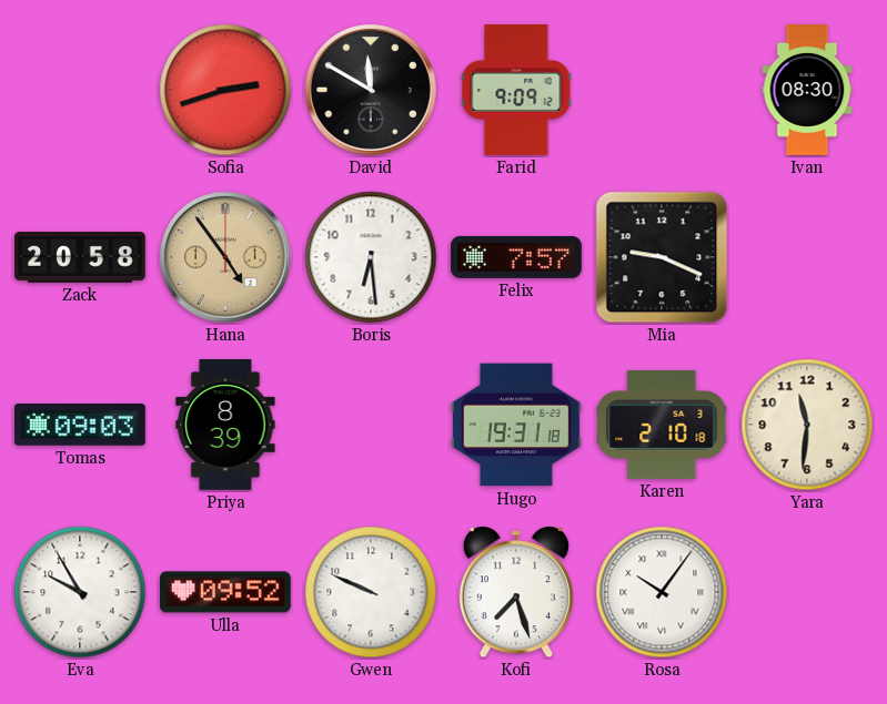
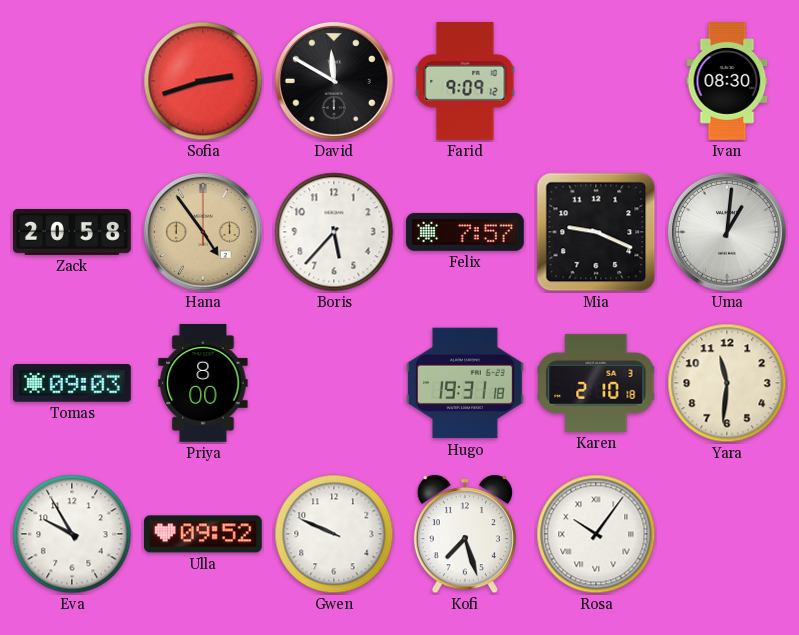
Boris: 6:29 -> 5:37 (334, 232)
Uma: none -> 1:01 (727, 232)
Priya: 8:39 -> 8:00 (203, 383)
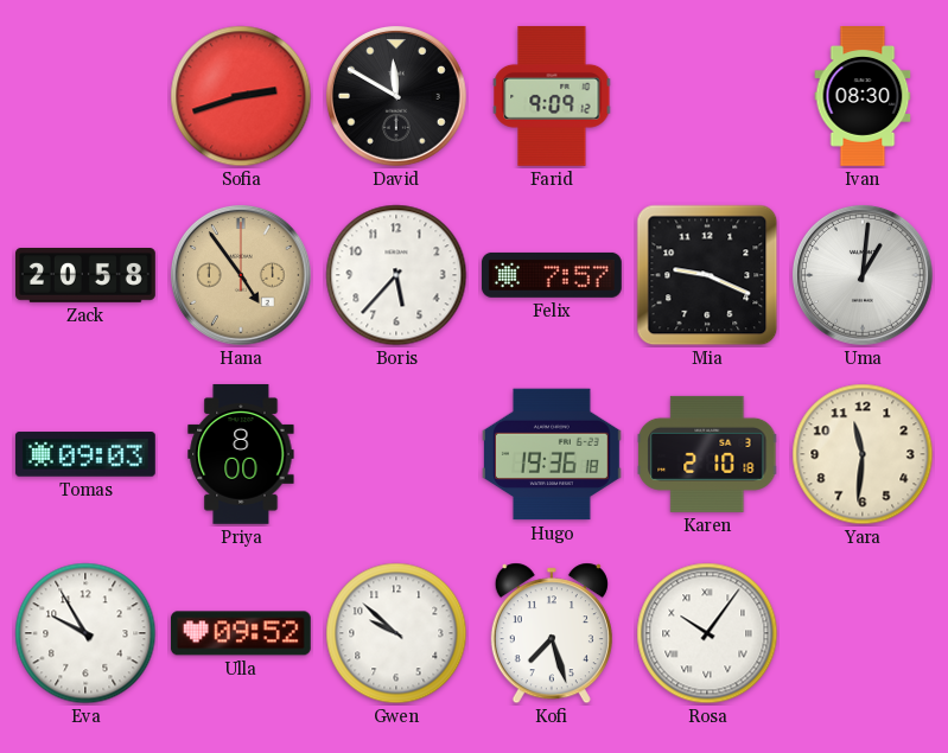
Hugo: 19:31 -> 19:36 (552, 454)
Gwen: 9:49 -> 9:52 (396, 633)
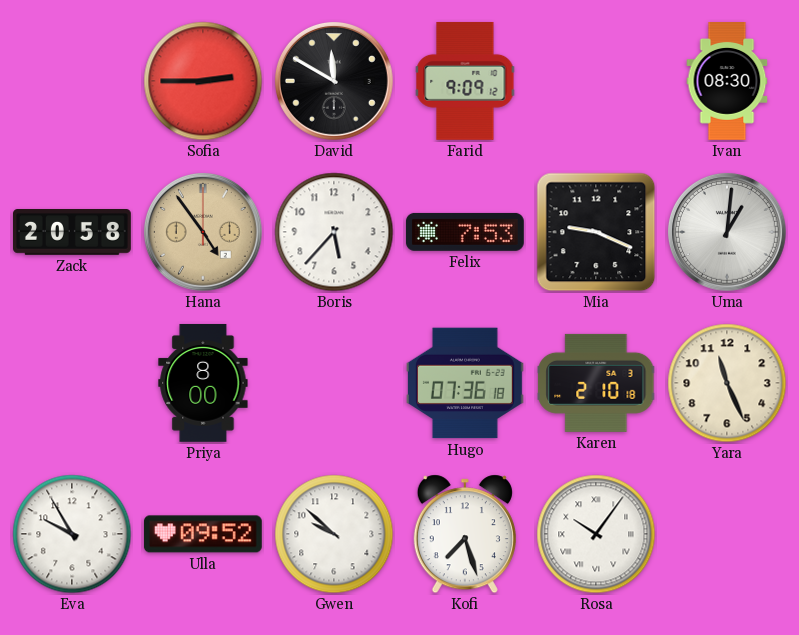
Sofia: 2:42 -> 2:45 (203, 81)
Felix: 7:57 -> 7:53 (465, 232)
Tomas: 09:03 -> none (85, 454)
Hugo: 19:36 -> 07:36 (465, 383)
Yara: 11:31 -> 11:26 (727, 383)
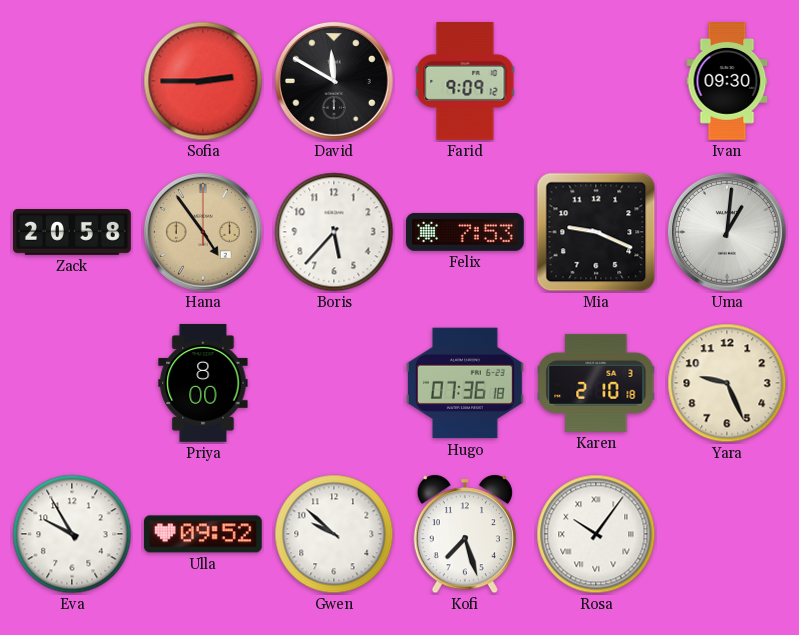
Ivan: 08:30 -> 09:30 (727, 82)
Yara: 11:26 -> 9:26 (727, 383)
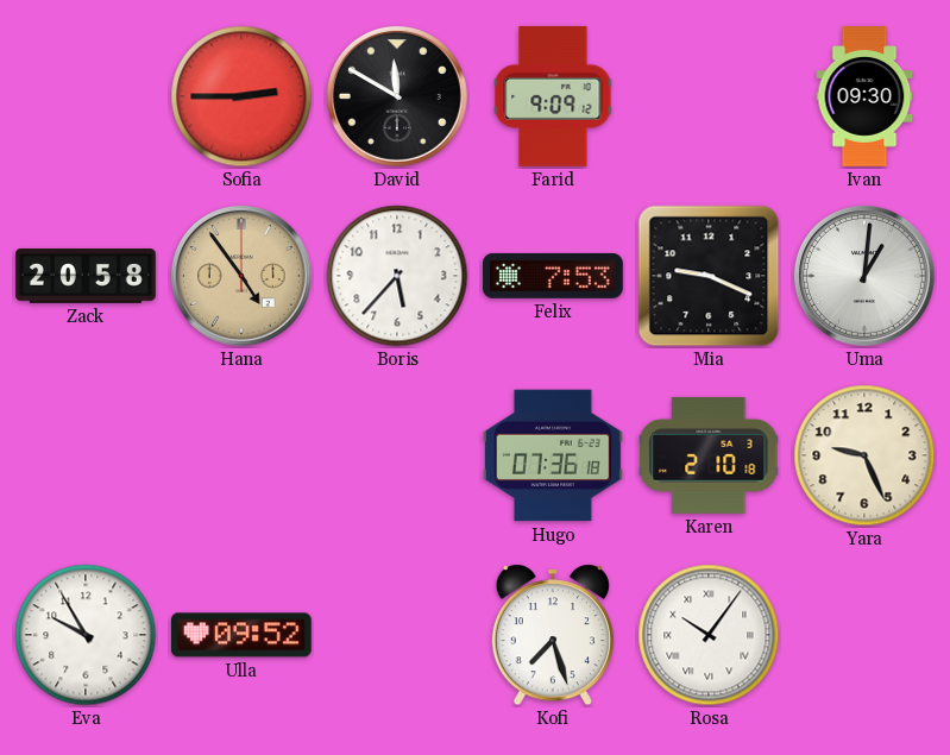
Priya: 8:00 -> none (203, 383)
Gwen: 9:52 -> none (334, 534)
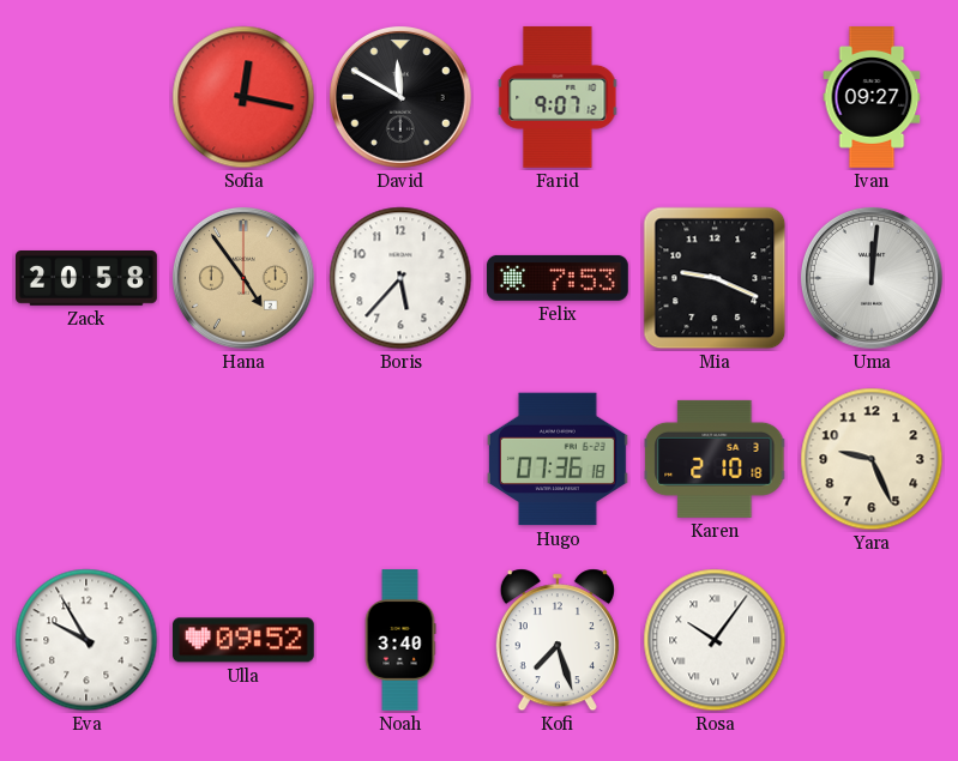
Sofia: 2:45 -> 12:17 (243, 97)
Farid: 9:09 -> 9:07 (558, 97)
Ivan: 09:30 -> 09:27 (872, 98)
Uma: 1:01 -> 12:01 (872, 278)
Noah: none -> 3:40 (400, 641)
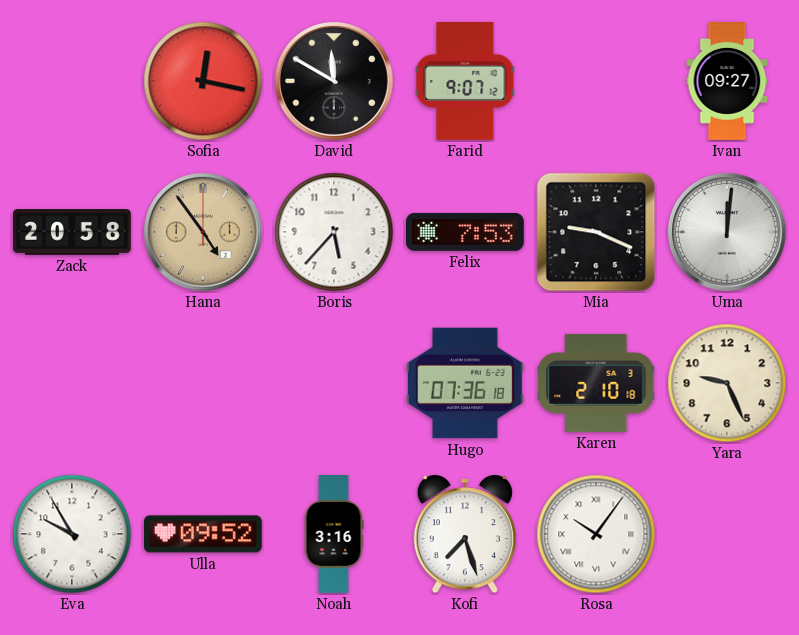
Noah: 3:40 -> 3:16 (334, 535)
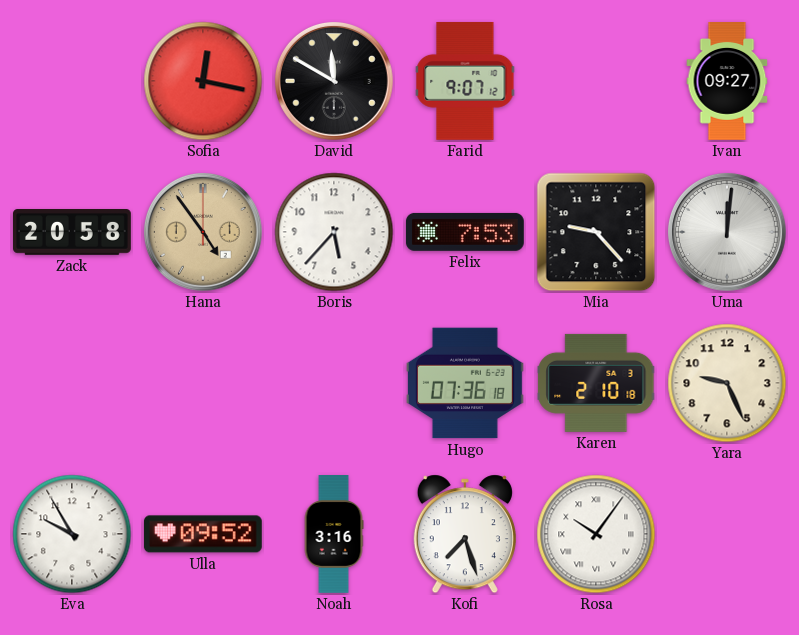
Mia: 9:19 -> 9:23 (596, 232)
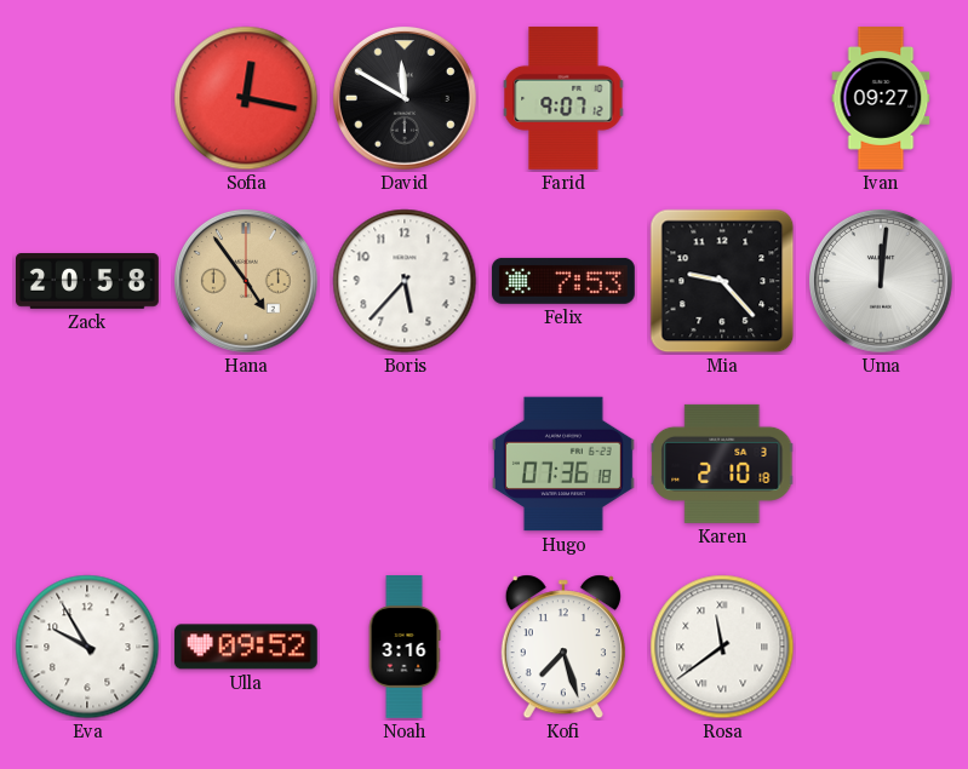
Yara: 9:26 -> none (727, 383)
Rosa: 10:06 -> 11:39 (722, 647)
